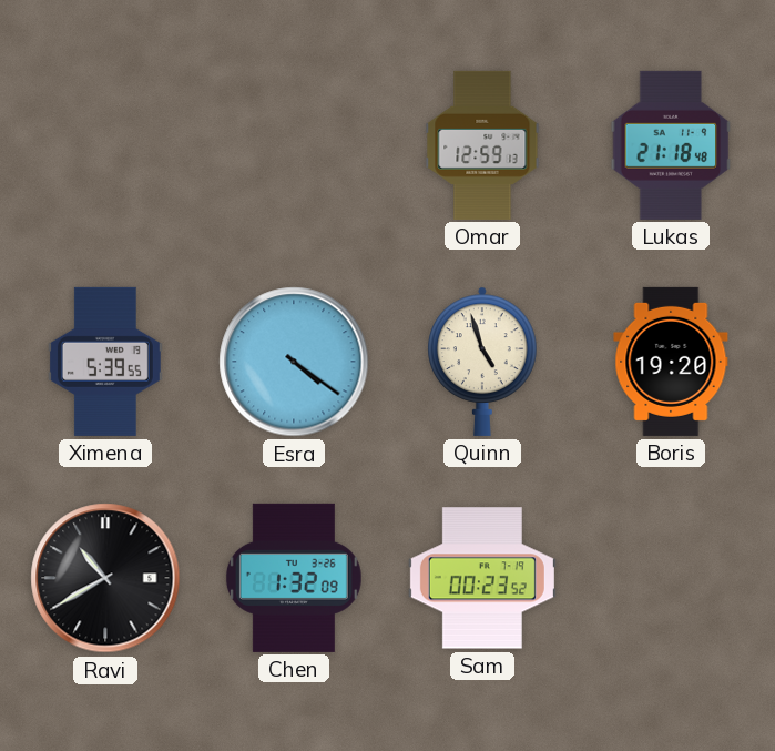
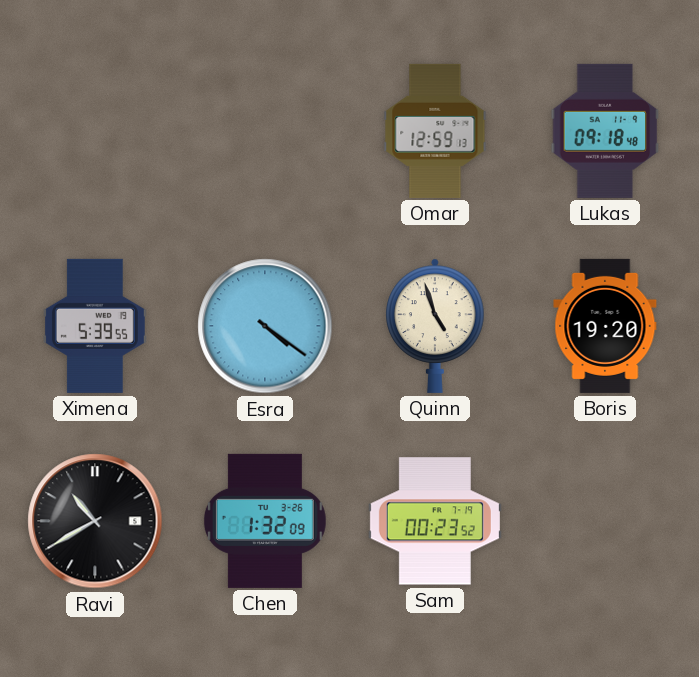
Lukas: 21:18 -> 09:18 (605, 131)
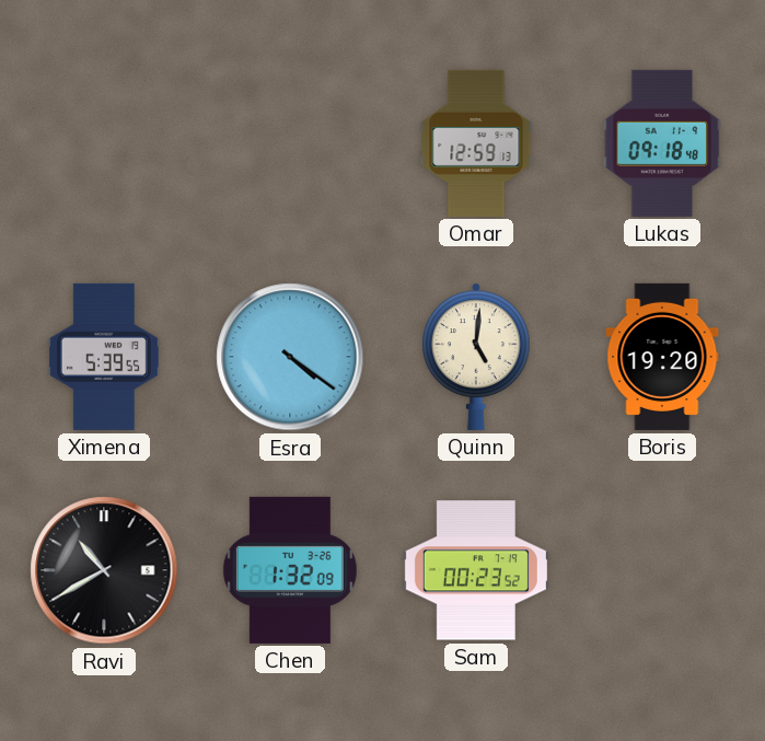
Quinn: 4:57 -> 5:01 (477, 357)
